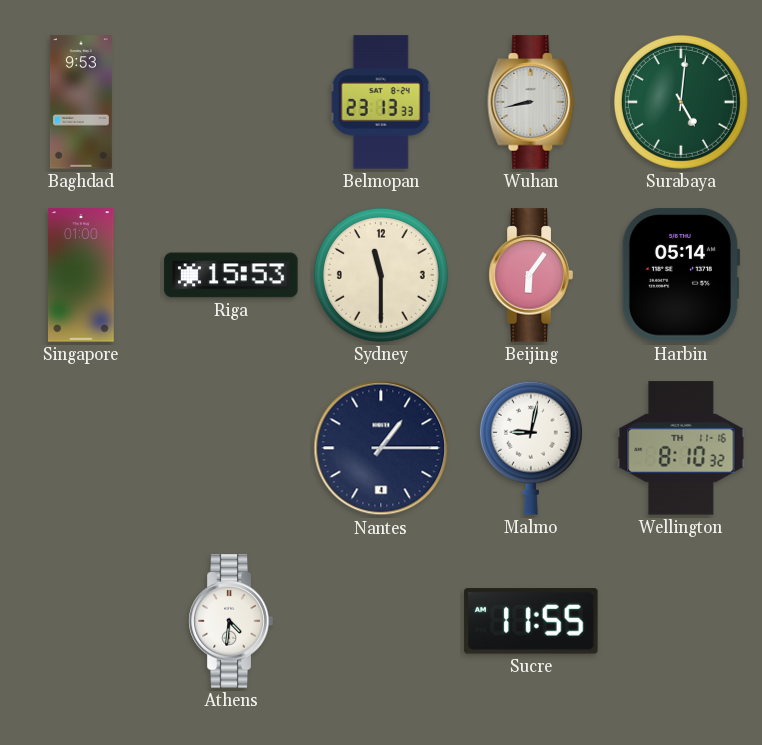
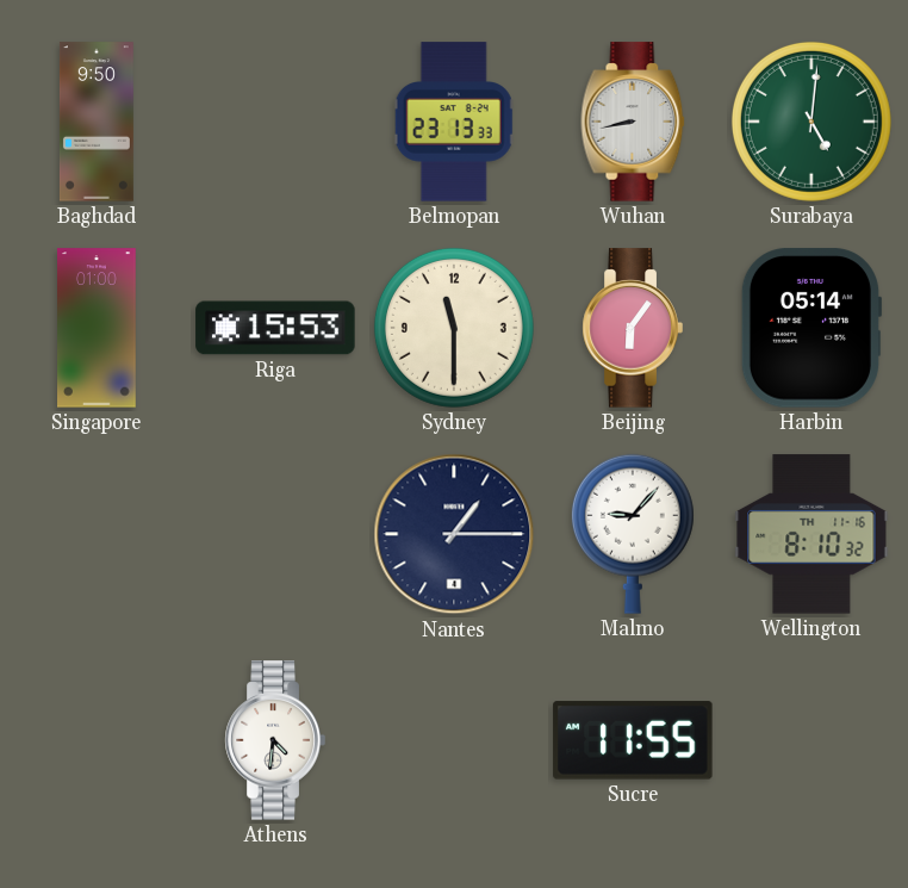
Baghdad: 9:53 -> 9:50 (97, 122)
Malmo: 9:02 -> 9:07 (633, 534)
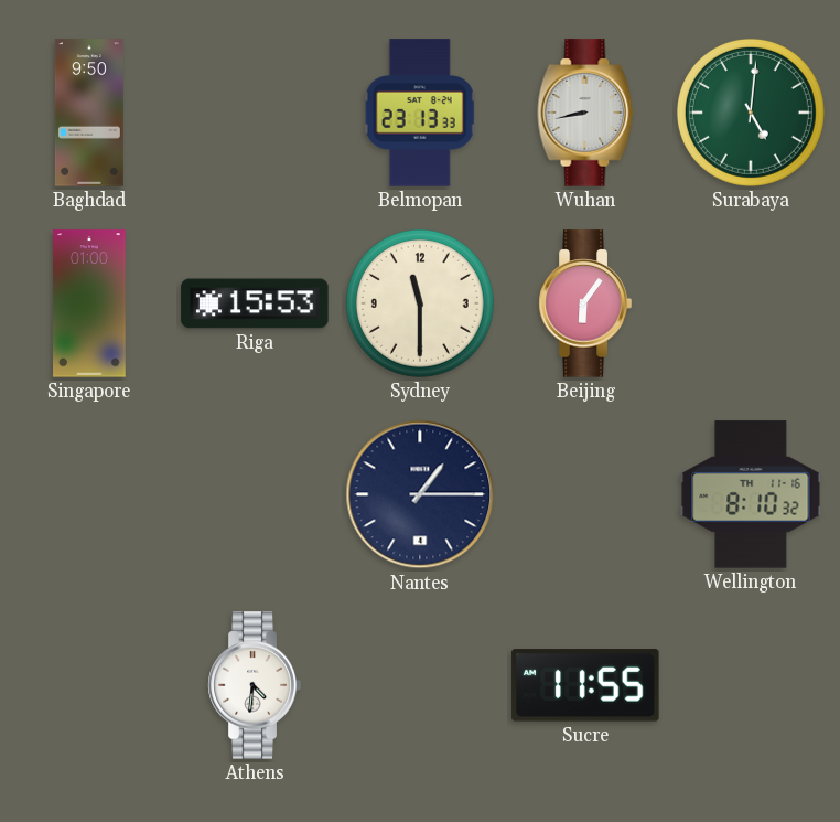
Harbin: 05:14 -> none (811, 328)
Malmo: 9:07 -> none (633, 534)
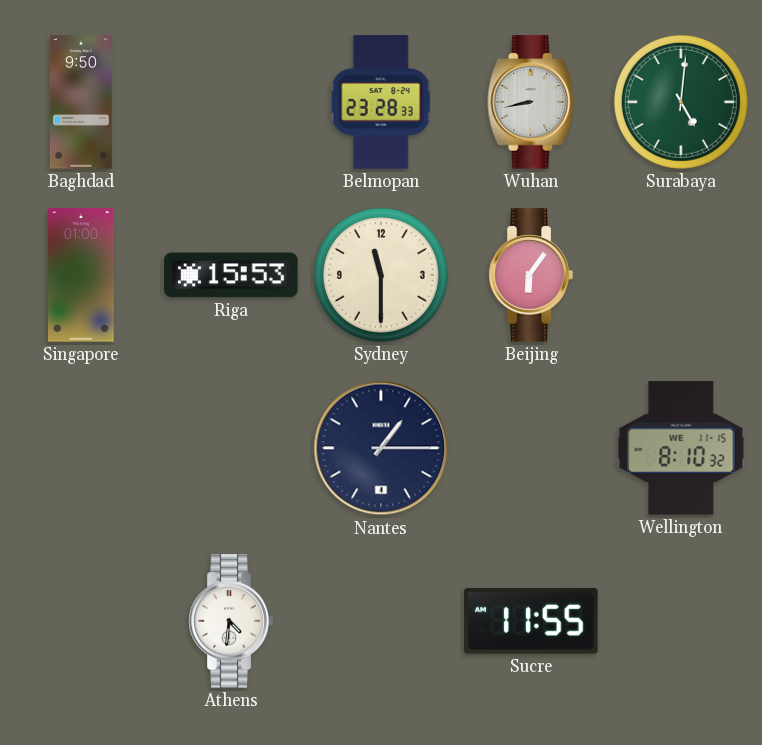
Belmopan: 23:13 -> 23:28 (381, 102)
Wellington date: TH 11-16 -> WE 11-15 (681, 448)
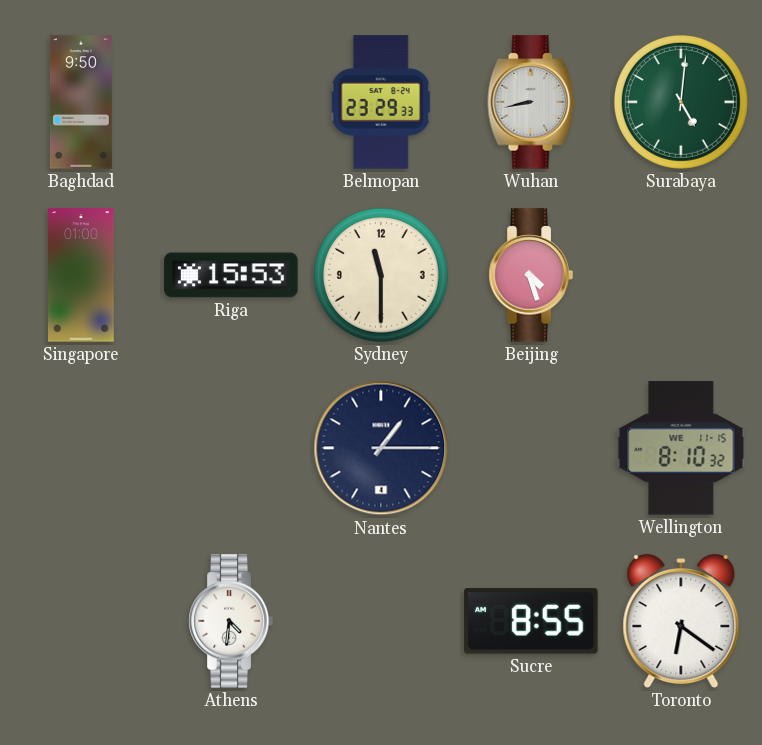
Belmopan: 23:28 -> 23:29 (381, 102)
Beijing: 6:06 -> 4:27 (531, 275)
Sucre: 11:55 -> 8:55 (531, 621)
Toronto: none -> 6:21 (681, 621)
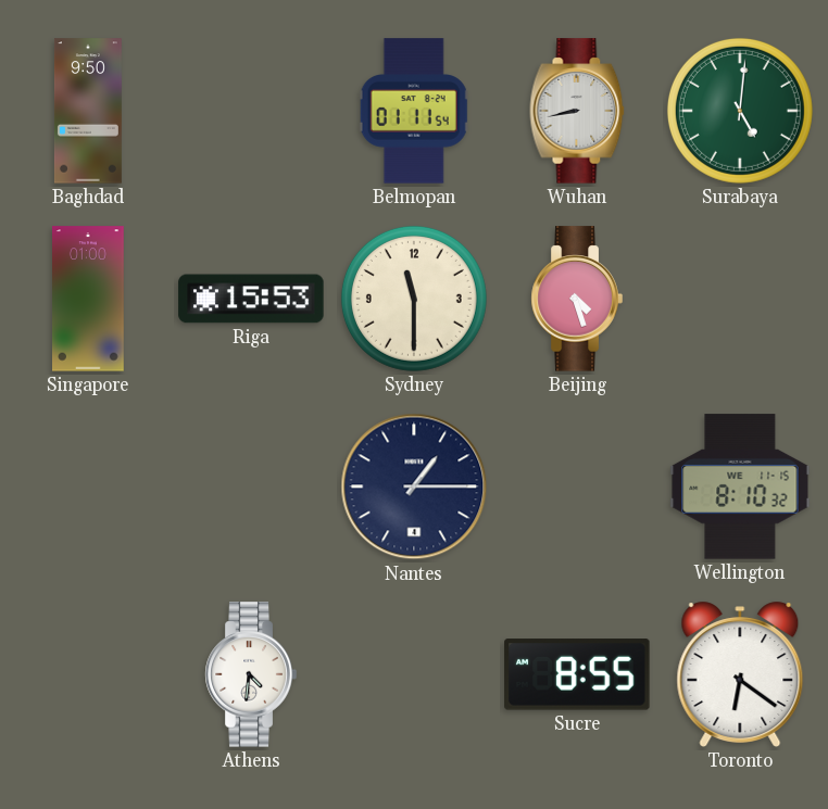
Belmopan: 23:29 -> 01:11 (414, 111)
